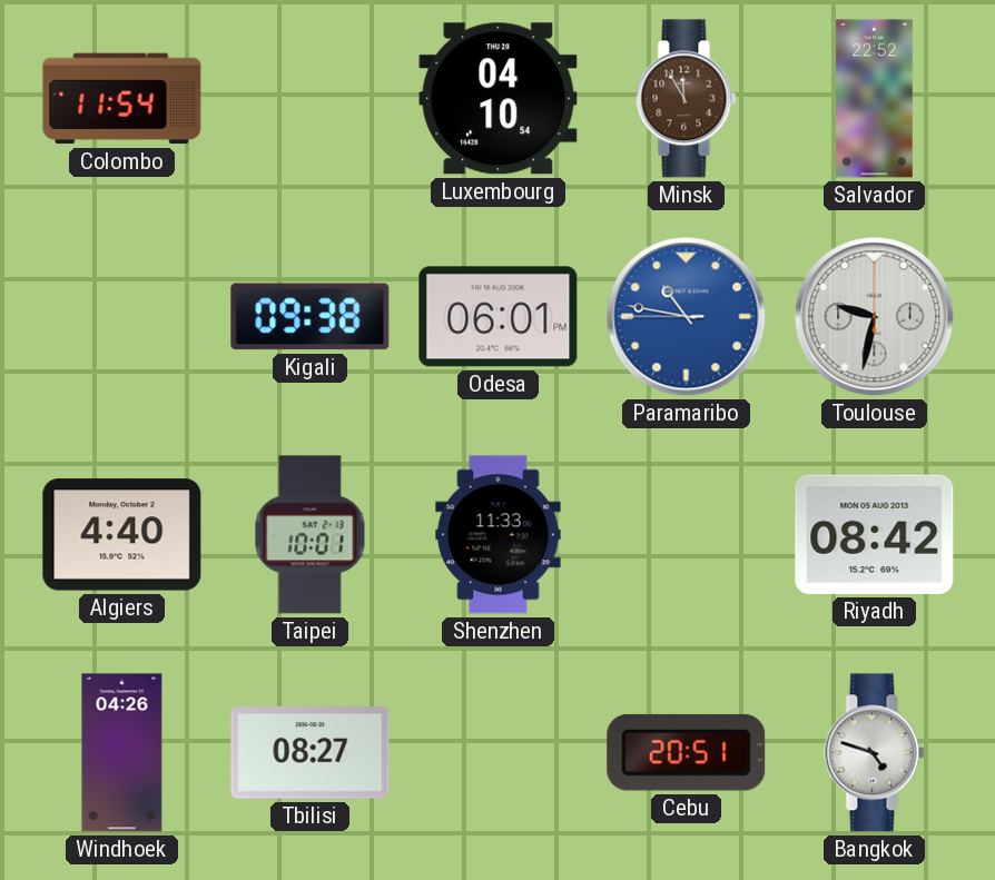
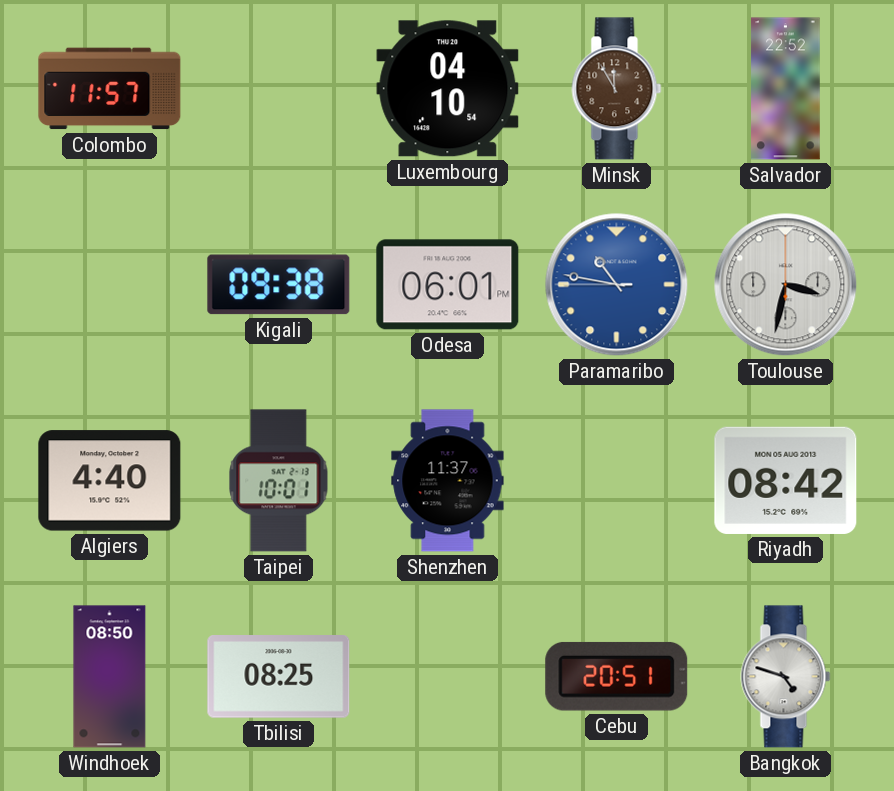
Colombo: 11:54 -> 11:57 (110, 89)
Toulouse: 9:32 -> 3:32 (786, 285)
Shenzhen: 11:33 -> 11:37 (448, 481)
Windhoek: 04:26 -> 08:50 (110, 677)
Tbilisi: 08:27 -> 08:25 (279, 677)
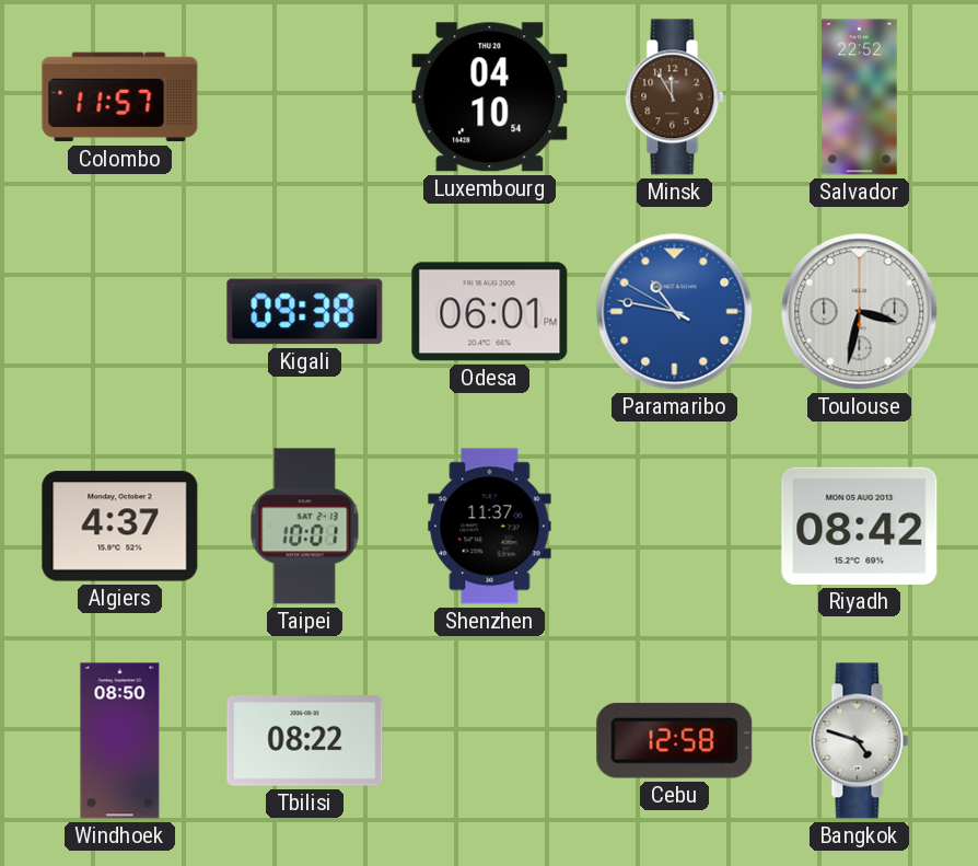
Paramaribo: 10:46:45 -> 10:46:50 (675, 312)
Algiers: 4:40 -> 4:37 (120, 527)
Tbilisi: 08:25 -> 08:22 (305, 741)
Cebu: 20:51 -> 12:58 (675, 740)
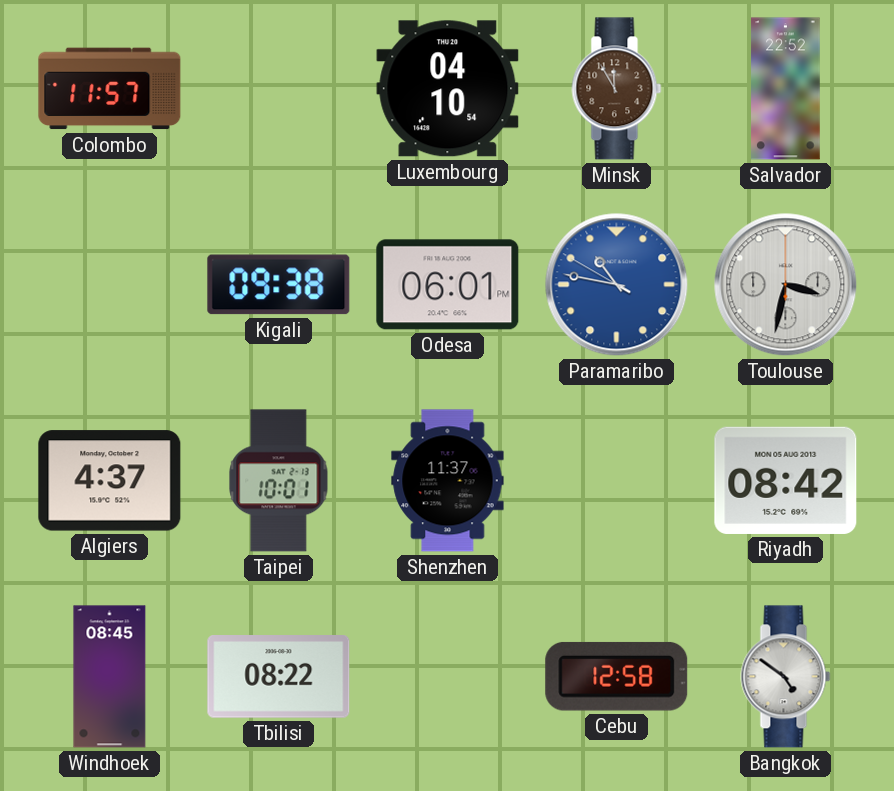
Windhoek: 08:50 -> 08:45 (110, 677)
Bangkok: 4:48 -> 4:51 (786, 677)
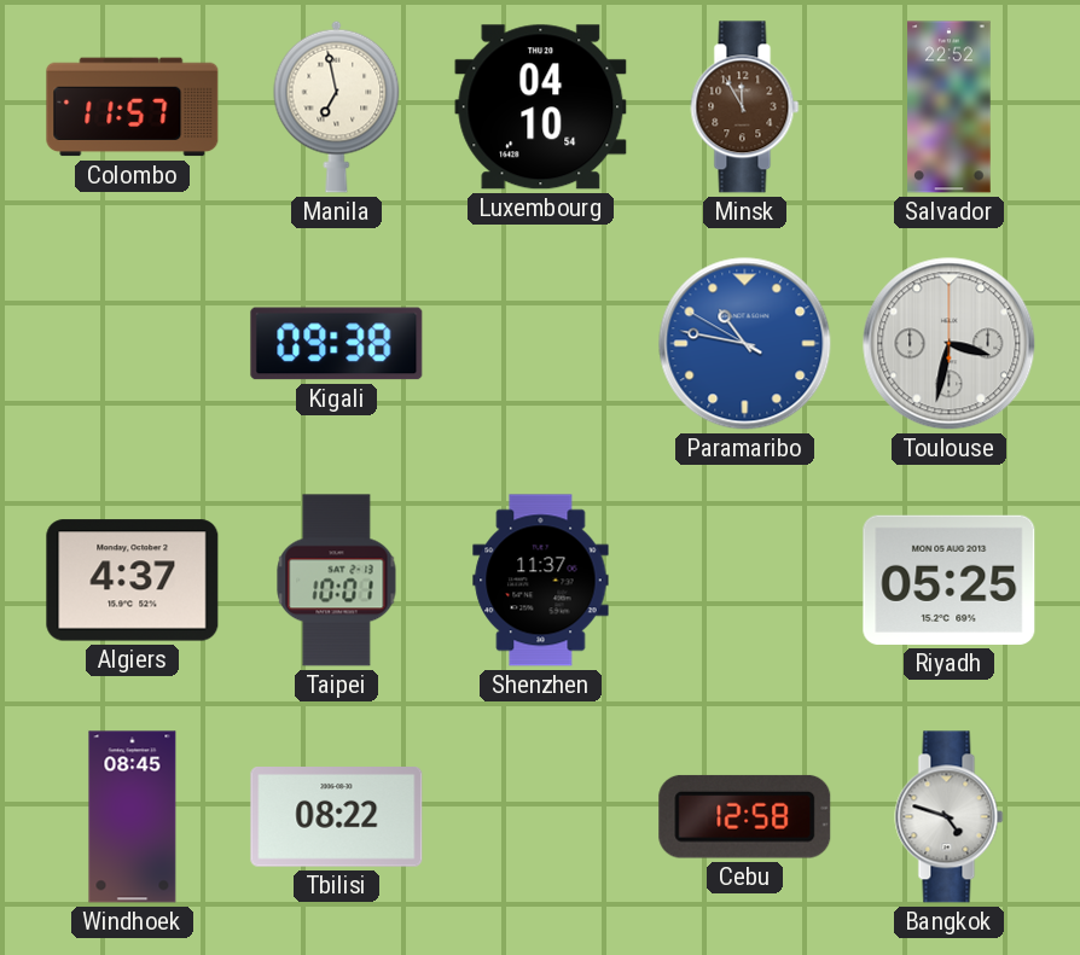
Manila: none -> 6:58 (337, 106)
Odesa: 06:01 -> none (448, 285)
Riyadh: 08:42 -> 05:25 (950, 580)
Bangkok: 4:51 -> 4:48 (950, 817)
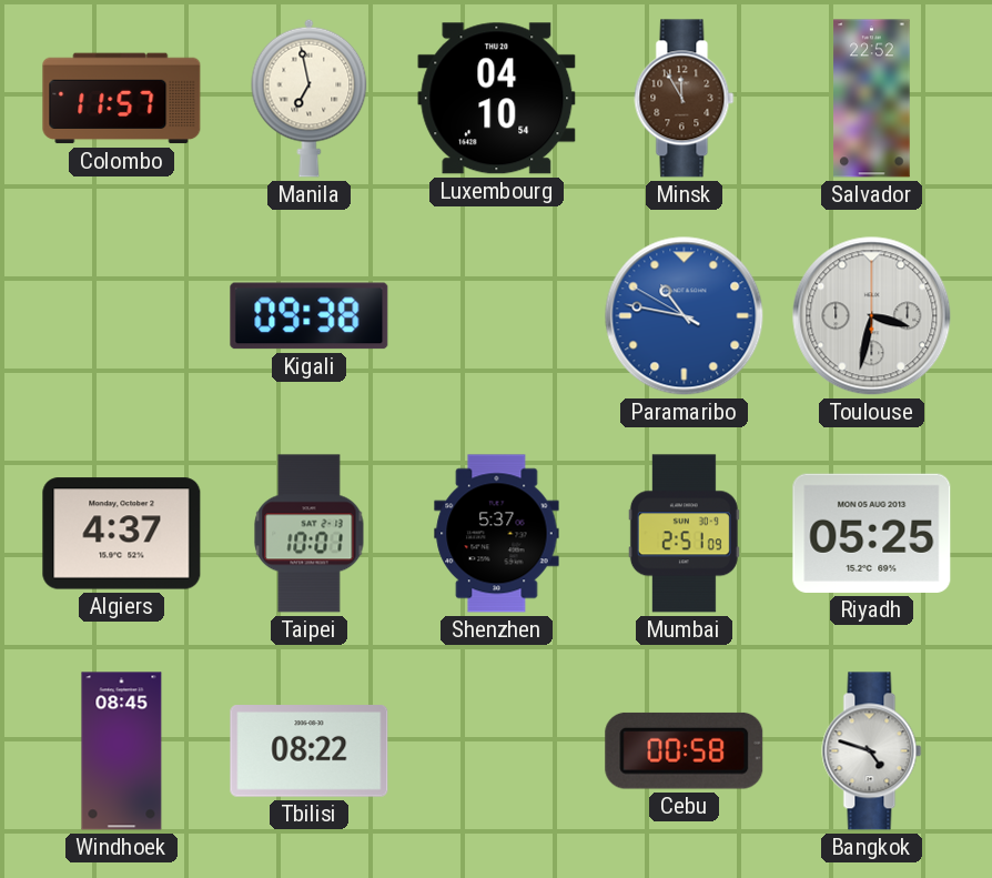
Shenzhen: 11:37 -> 5:37 (497, 534)
Mumbai: none -> 2:51 (684, 534)
Cebu: 12:58 -> 00:58 (685, 750)
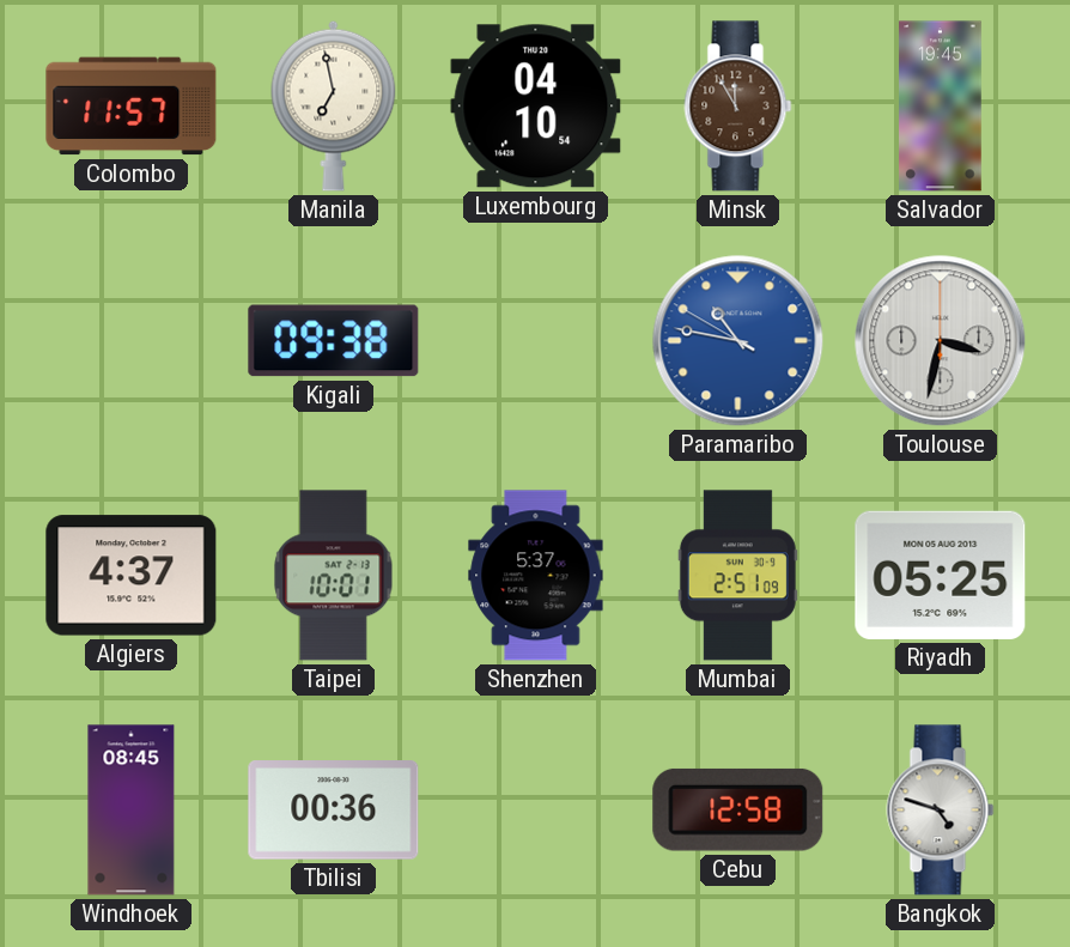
Salvador: 22:52 -> 19:45 (941, 107)
Tbilisi: 08:22 -> 00:36 (334, 811)
Cebu: 00:58 -> 12:58 (738, 809)
